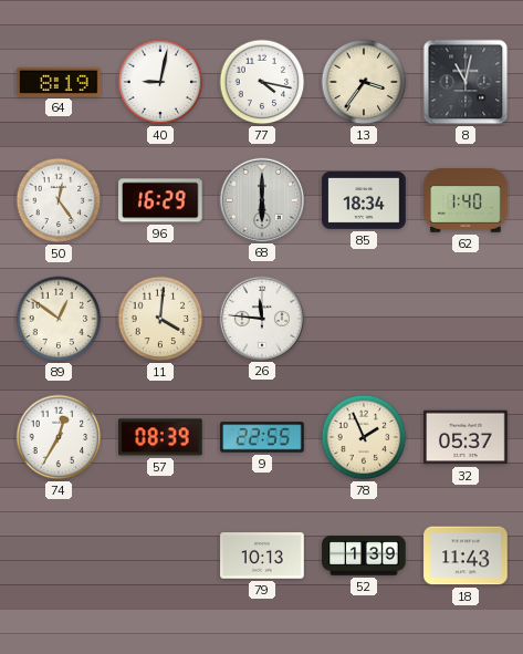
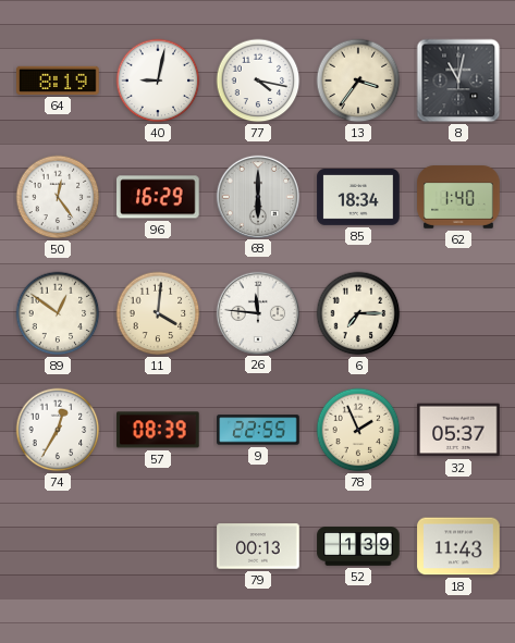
6: none -> 7:15 (358, 313)
79: 10:13 -> 00:13 (258, 546)
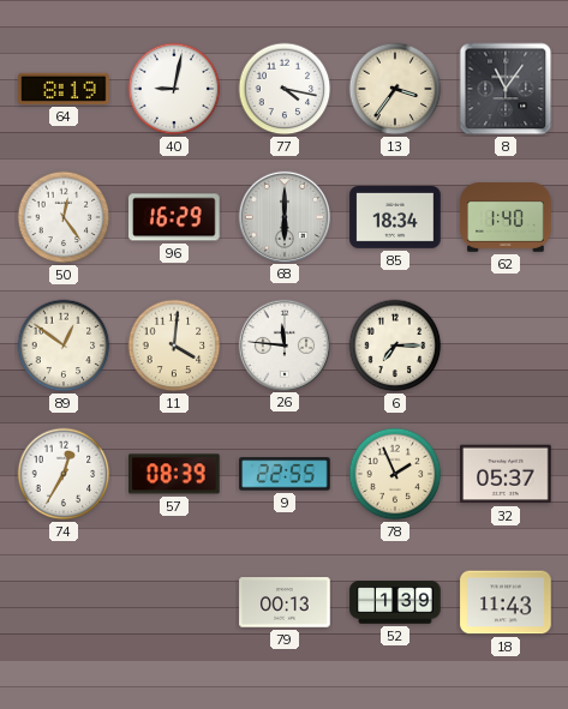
8: 11:02 -> 11:06 (506, 89)
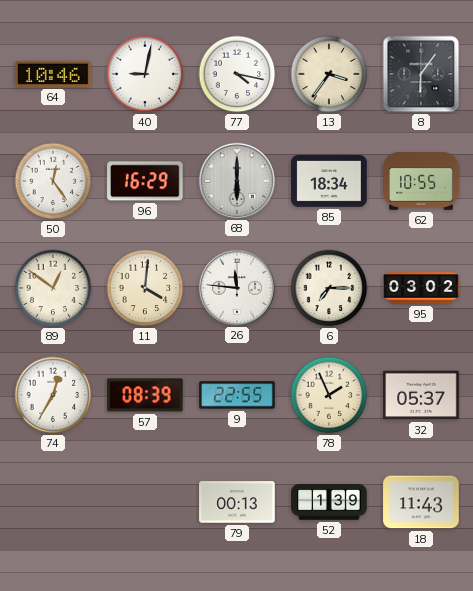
64: 8:19 -> 10:46 (53, 74)
8: 11:06 -> 6:06 (421, 74)
62: 1:40 -> 10:55 (421, 181)
95: none -> 03:02 (421, 288)
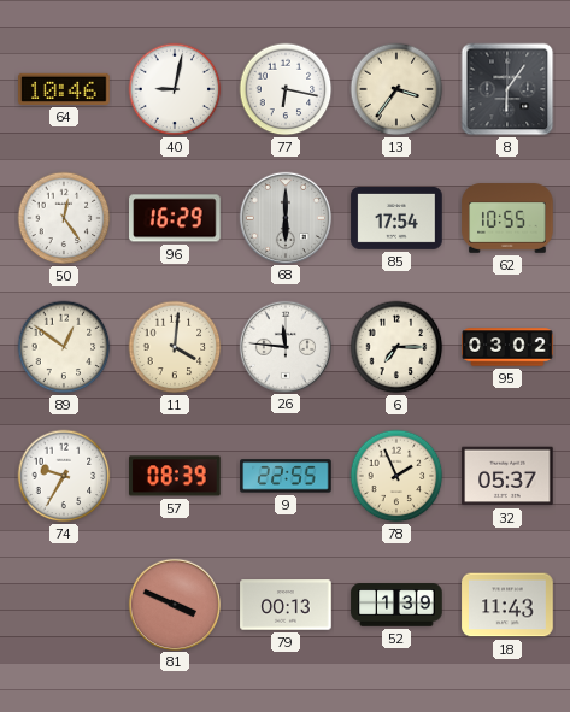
77: 4:17 -> 6:17 (286, 89)
85: 18:34 -> 17:54 (396, 219)
74: 12:35 -> 9:35 (64, 476)
81: none -> 3:49 (174, 604)
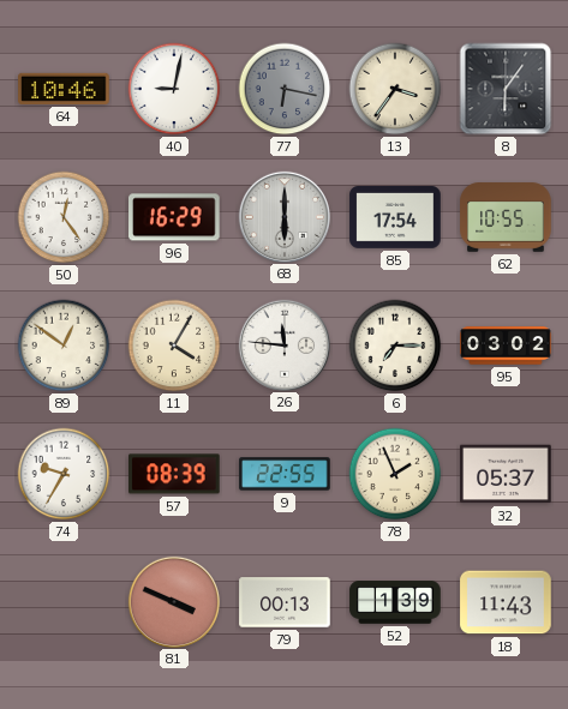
77 dial: white -> grey (285, 89)
11: 4:01 -> 4:05 (174, 346)
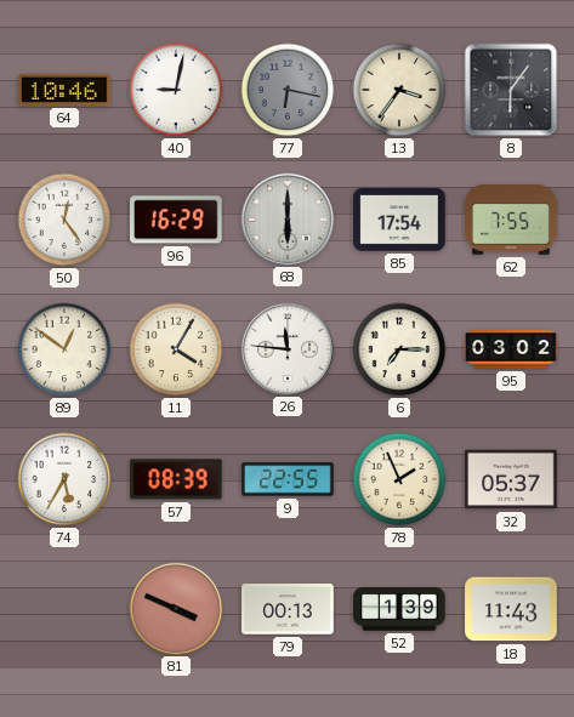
62: 10:55 -> 7:55 (511, 220)
74: 9:35 -> 5:35 (64, 479)
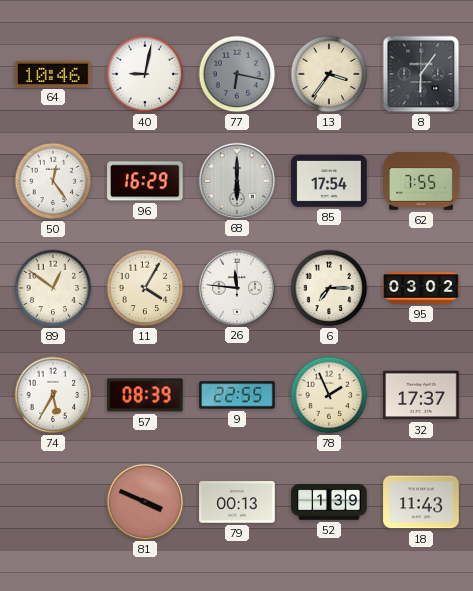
32: 05:37 -> 17:37 (421, 395)
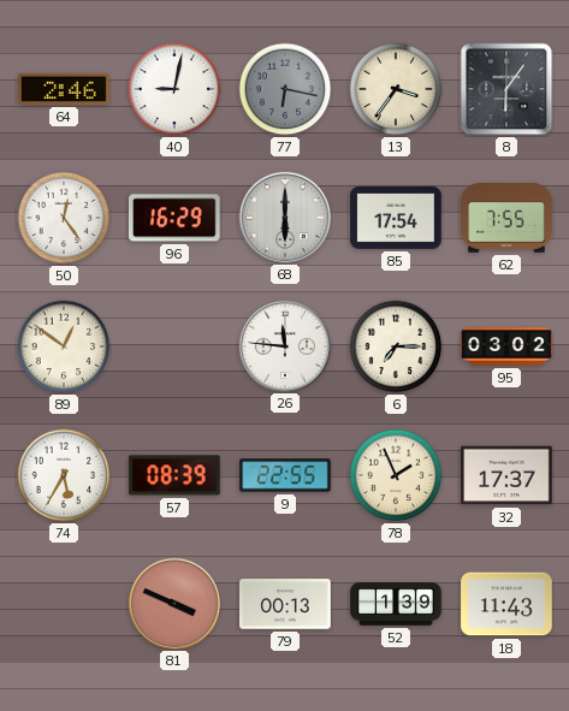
64: 10:46 -> 2:46 (64, 89)
11: 4:05 -> none (145, 288)
